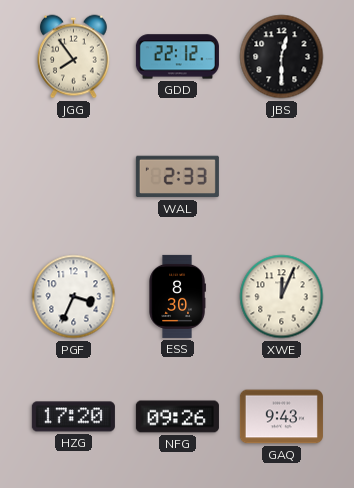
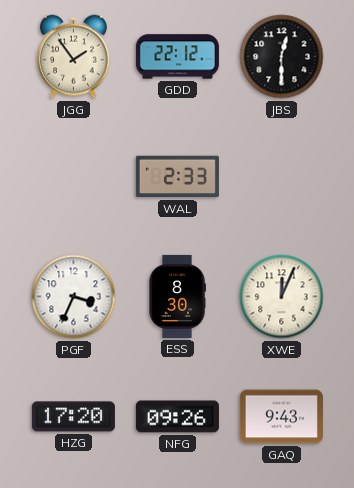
JGG: 7:54 -> 1:54 (73, 57)
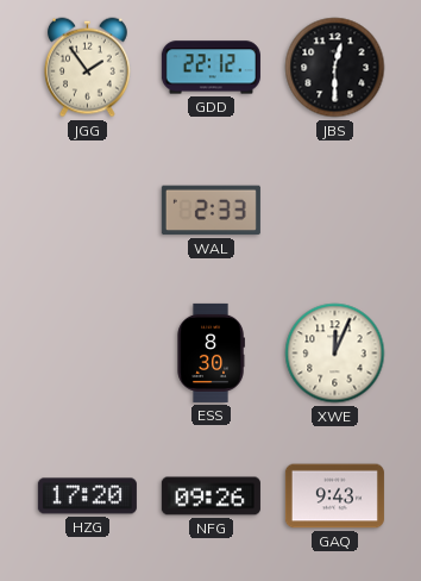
PGF: 3:34 -> none (74, 297)
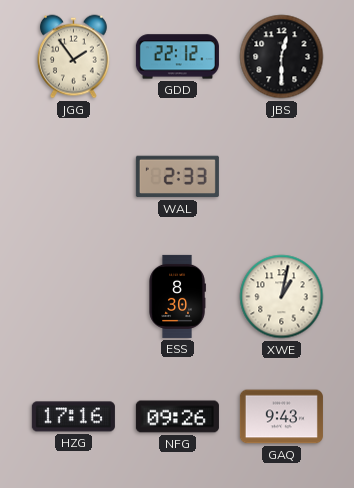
XWE: 12:04 -> 1:02 (282, 297)
HZG: 17:20 -> 17:16 (73, 417)
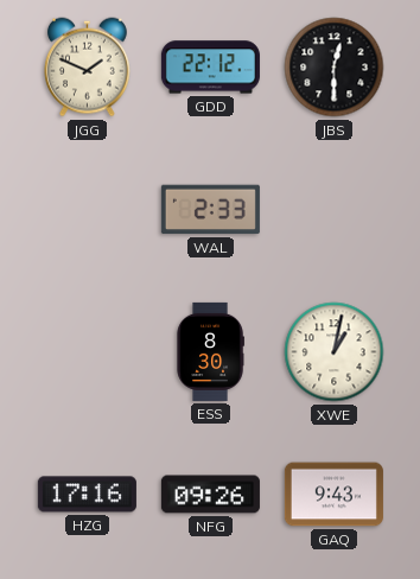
JGG: 1:54 -> 1:49 (87, 68)
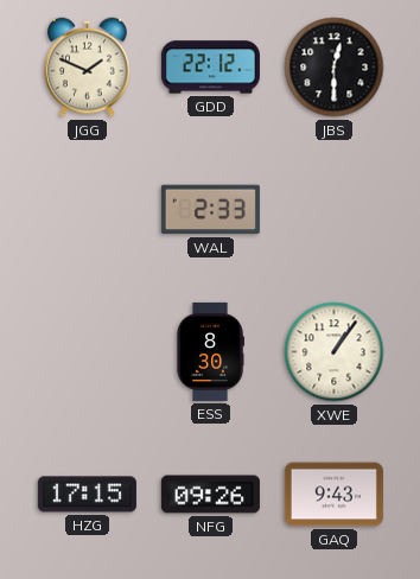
XWE: 1:02 -> 1:06 (335, 352)
HZG: 17:16 -> 17:15 (87, 495)
